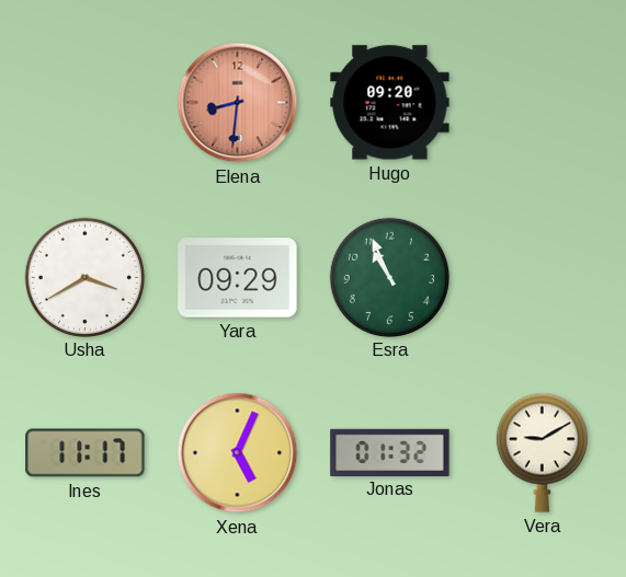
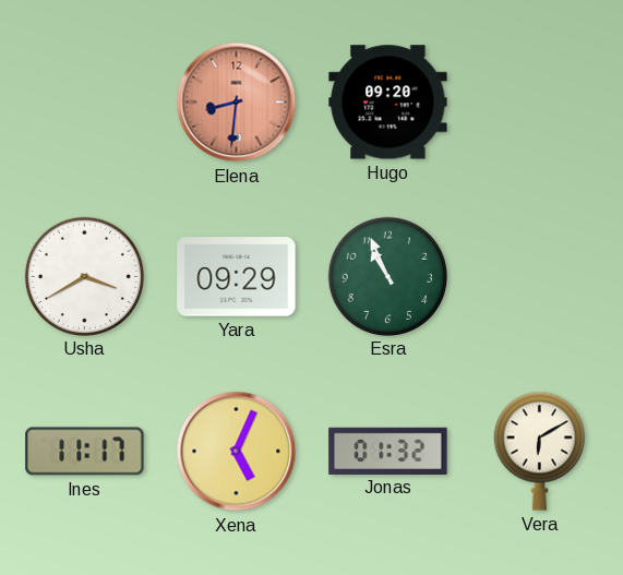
Vera: 9:10 -> 6:10 (539, 451)
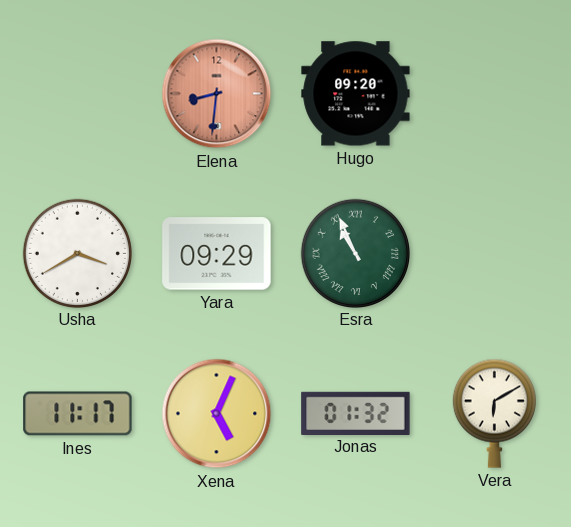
Esra numerals: Arabic -> Roman (355, 253)
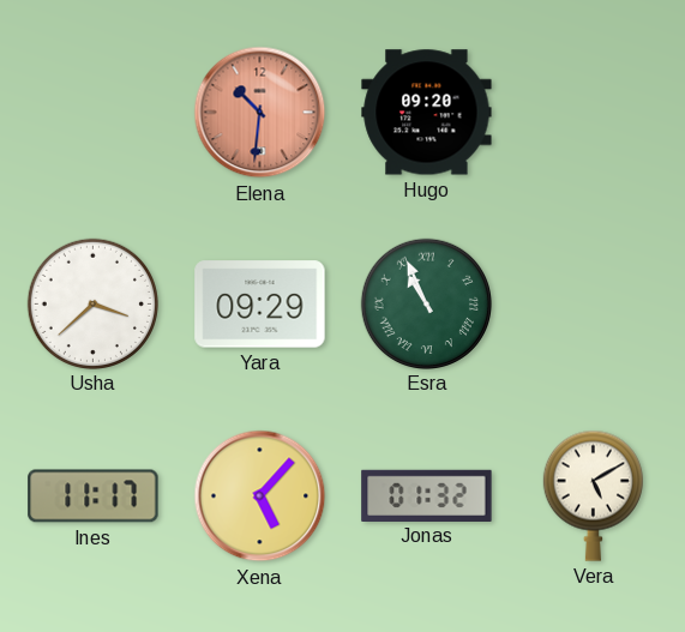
Elena: 8:31 -> 10:31 (260, 113)
Usha: 3:40 -> 3:38 (92, 303)
Xena: 5:04 -> 5:07 (260, 496)
Vera: 6:10 -> 5:10 (593, 495)
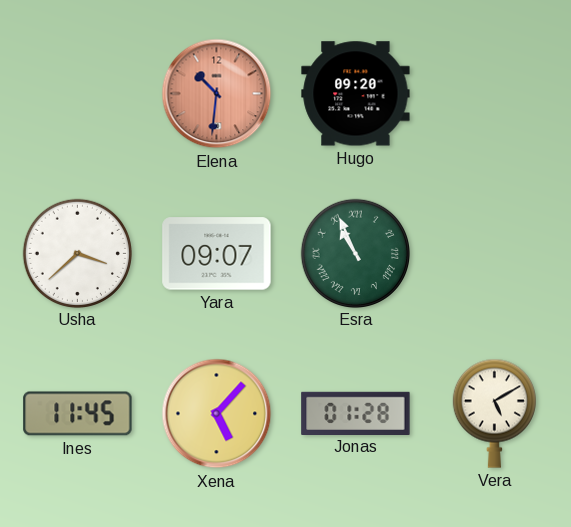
Yara: 09:29 -> 09:07 (217, 254)
Ines: 11:17 -> 11:45 (78, 414)
Jonas: 01:32 -> 01:28 (356, 413)
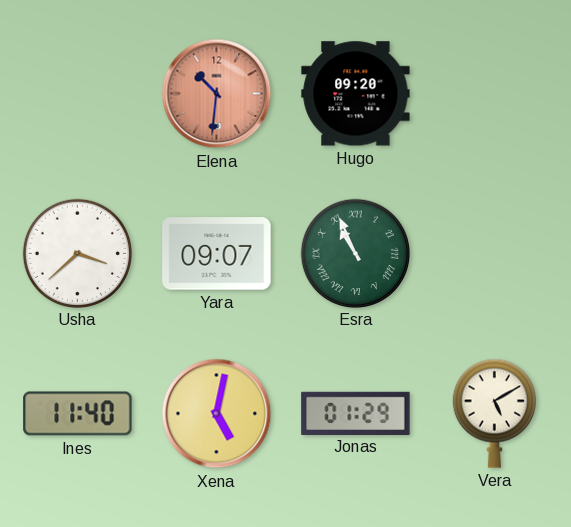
Ines: 11:45 -> 11:40 (78, 414)
Xena: 5:07 -> 5:02 (217, 414)
Jonas: 01:28 -> 01:29 (356, 413)
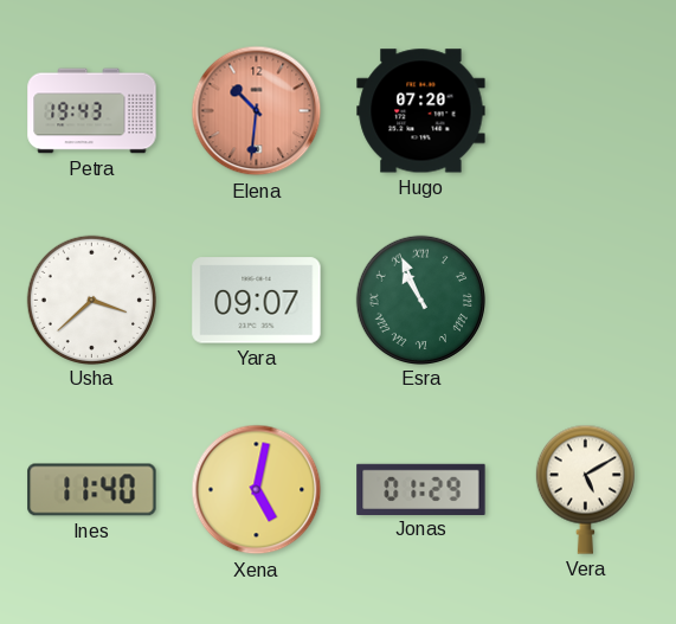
Petra: none -> 19:43 (92, 111)
Hugo: 09:20 -> 07:20 (421, 111)
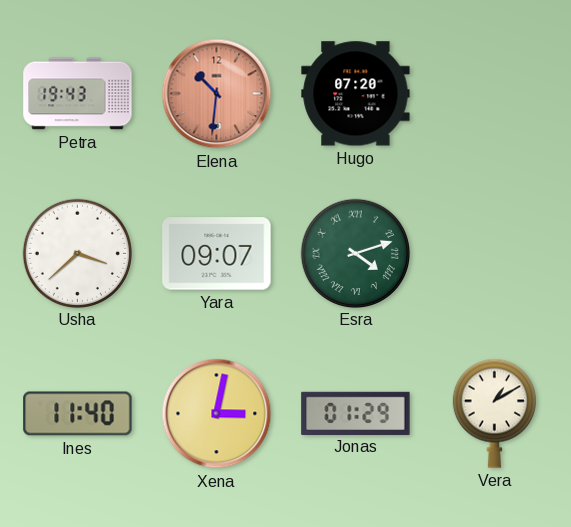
Esra: 10:56 -> 4:12 (355, 253)
Xena: 5:02 -> 3:02 (217, 414)
Vera: 5:10 -> 1:10 (494, 413)
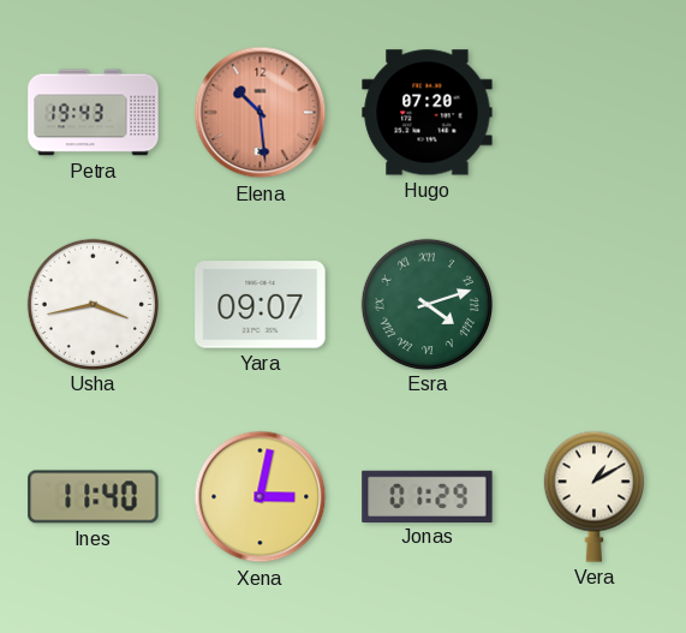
Elena: 10:31 -> 10:29 (261, 113)
Usha: 3:38 -> 3:43 (93, 304)
